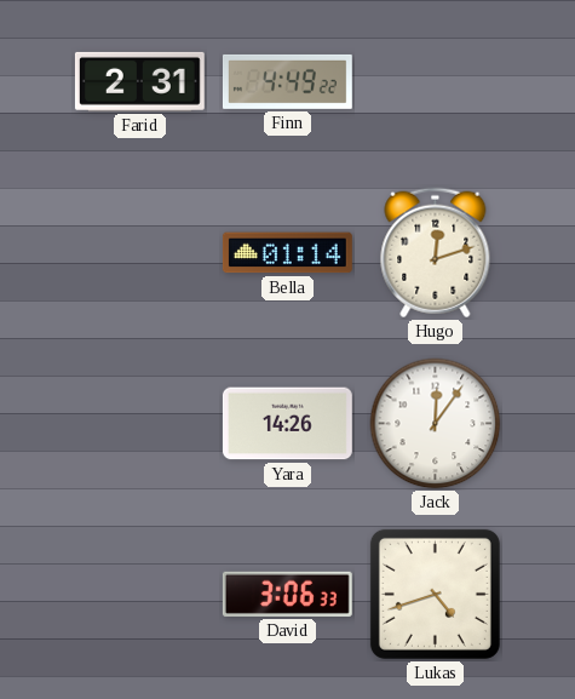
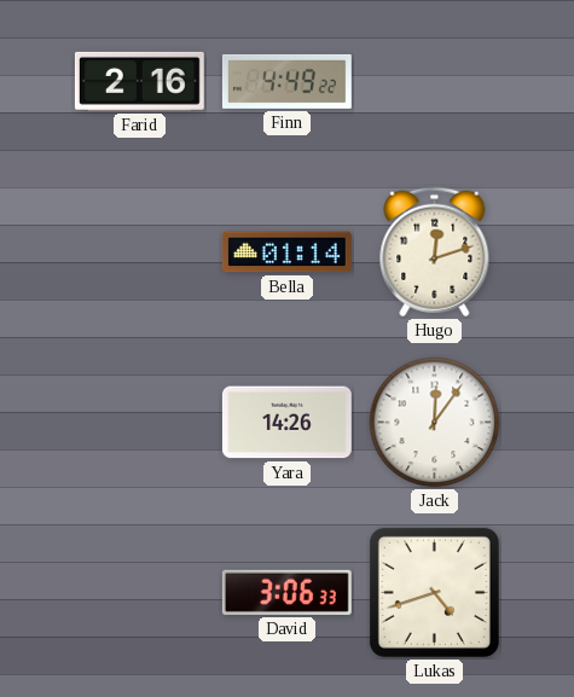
Farid: 2:31 -> 2:16 (139, 81)
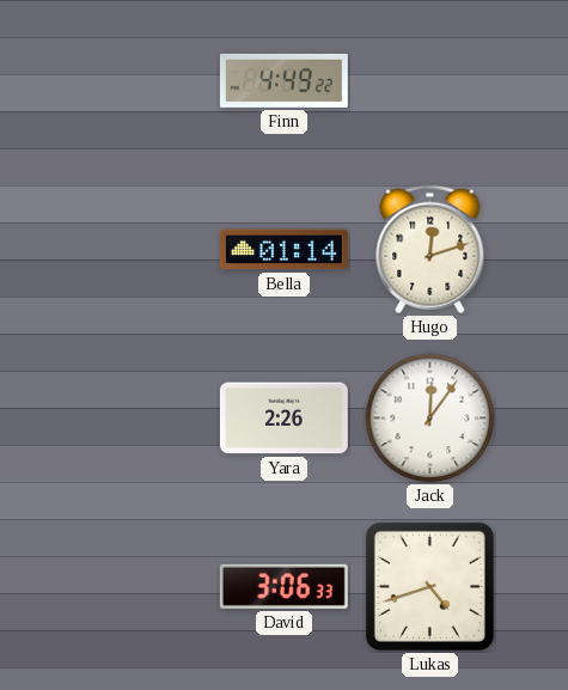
Farid: 2:16 -> none (139, 81)
Yara: 14:26 -> 2:26 (283, 419)
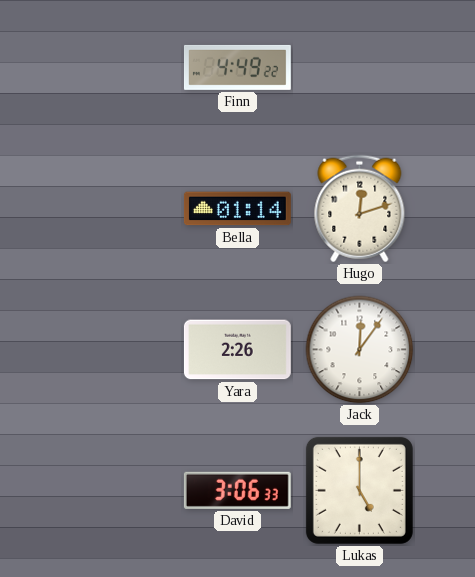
Lukas: 4:42 -> 5:00 (359, 490)
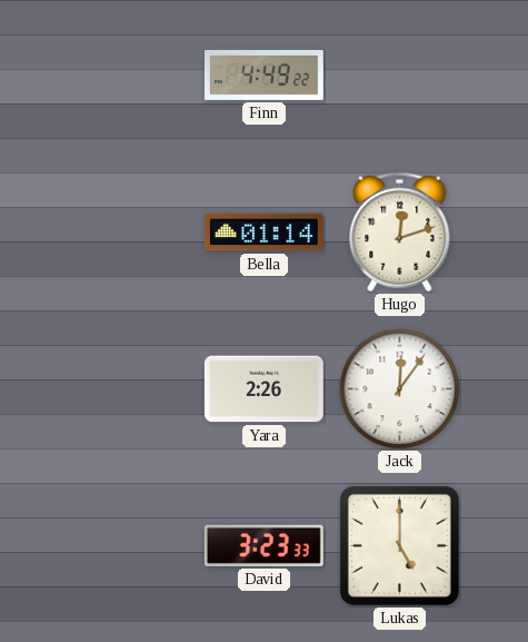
David: 3:06 -> 3:23 (263, 545)
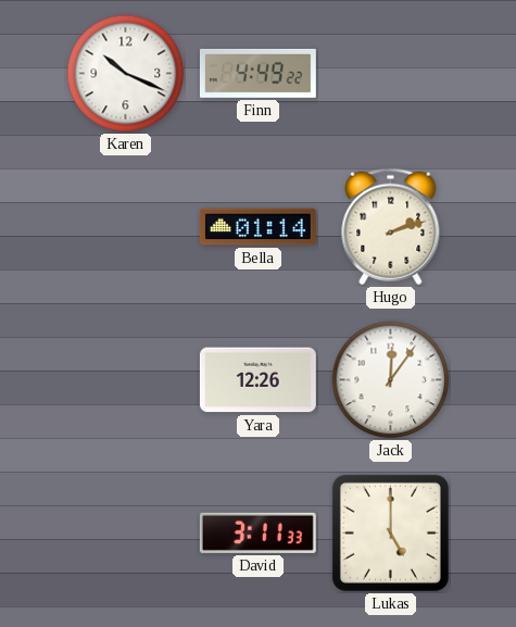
Karen: none -> 10:19 (126, 74)
Hugo: 12:12 -> 2:12 (391, 227)
Yara: 2:26 -> 12:26 (257, 380)
David: 3:23 -> 3:11 (257, 532)
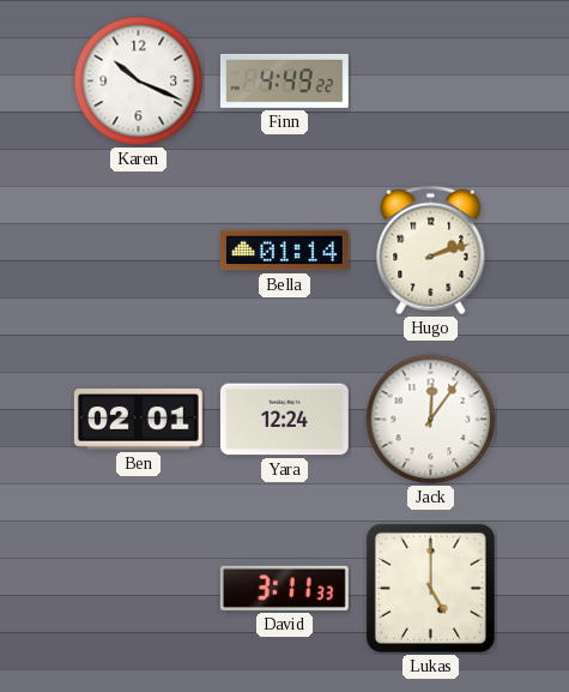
Ben: none -> 02:01 (138, 420)
Yara: 12:26 -> 12:24 (284, 420)
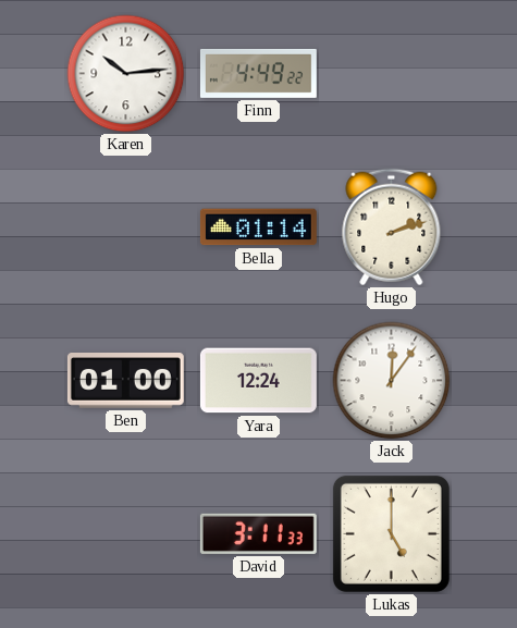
Karen: 10:19 -> 10:14 (126, 74)
Ben: 02:01 -> 01:00 (125, 381)
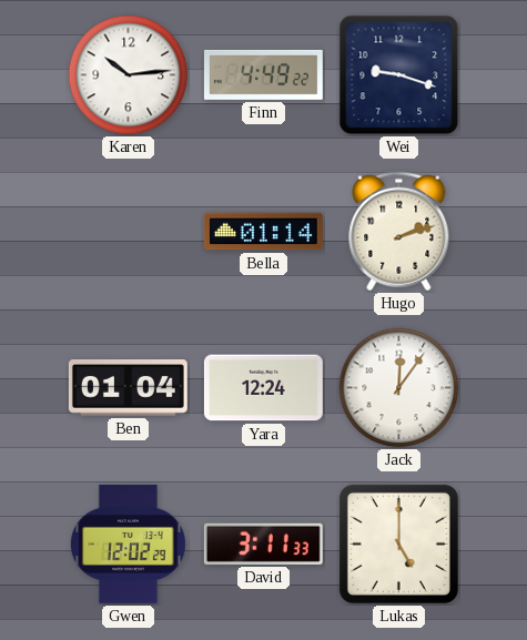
Wei: none -> 9:18 (399, 75)
Ben: 01:00 -> 01:04 (128, 388)
Gwen: none -> 12:02 (128, 544)
